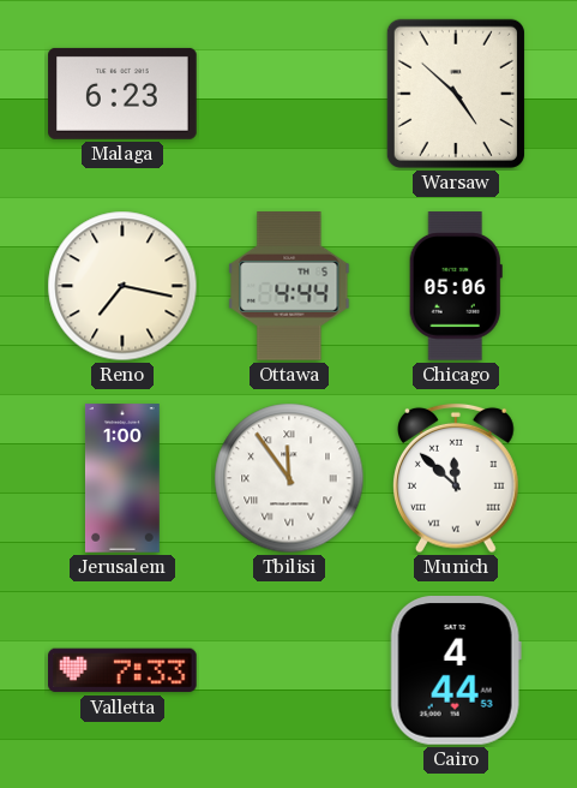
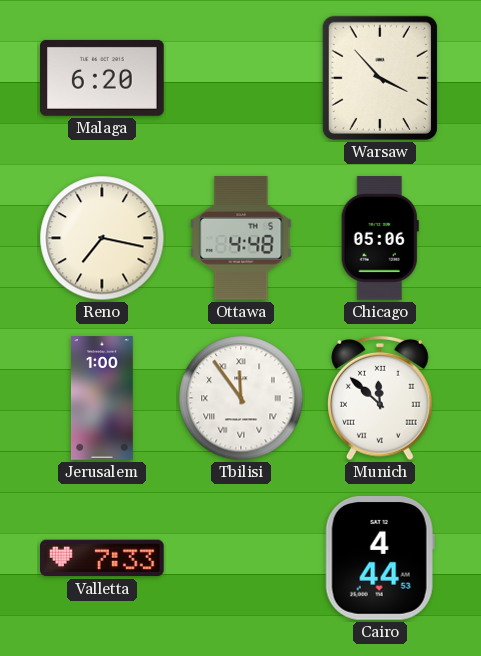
Malaga: 6:23 -> 6:20 (102, 78)
Warsaw: 4:52 -> 3:53 (380, 78)
Ottawa: 4:44 -> 4:48 (241, 238)
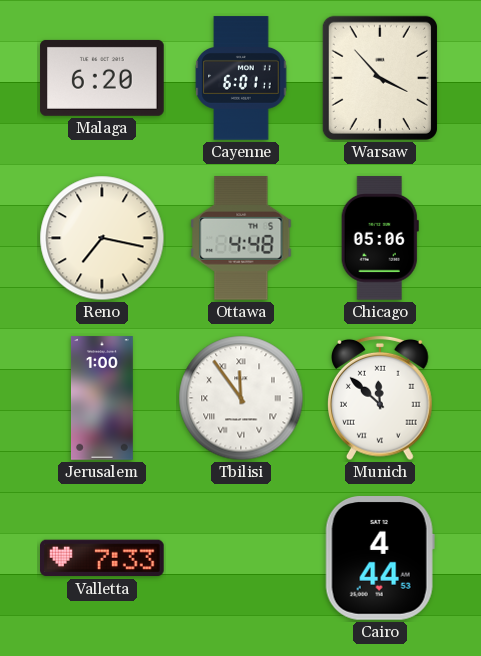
Cayenne: none -> 6:01 (241, 78)
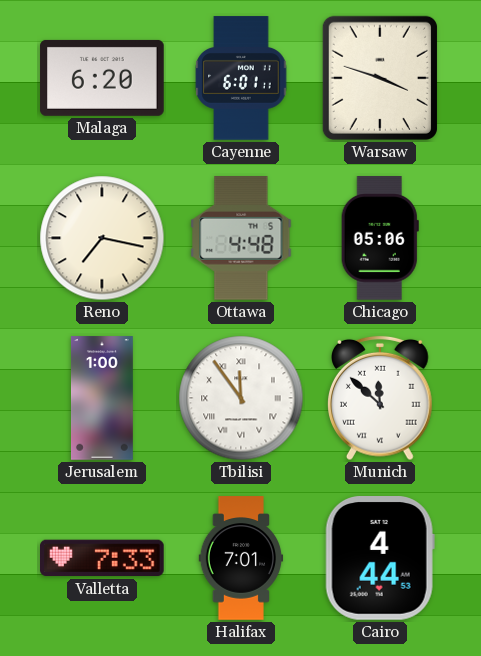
Warsaw: 3:53 -> 3:48 (380, 78)
Halifax: none -> 7:01 (241, 558)
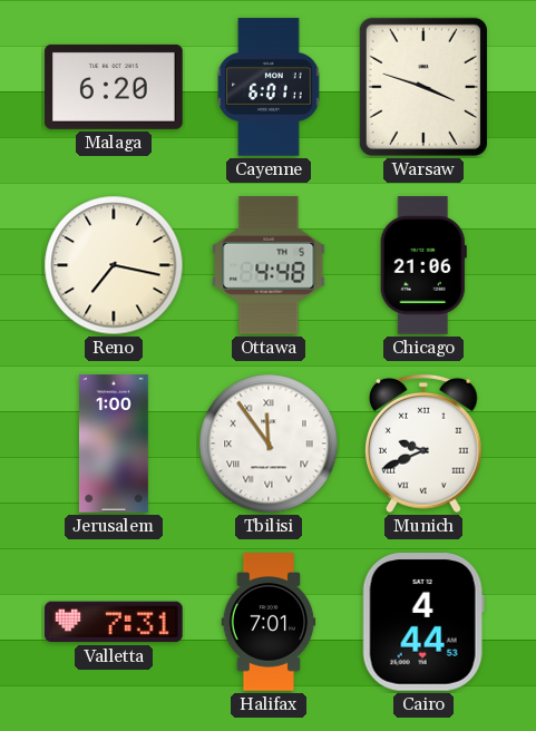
Chicago: 05:06 -> 21:06 (423, 265)
Munich: 11:52 -> 9:41 (425, 444)
Valletta: 7:33 -> 7:31 (114, 622)
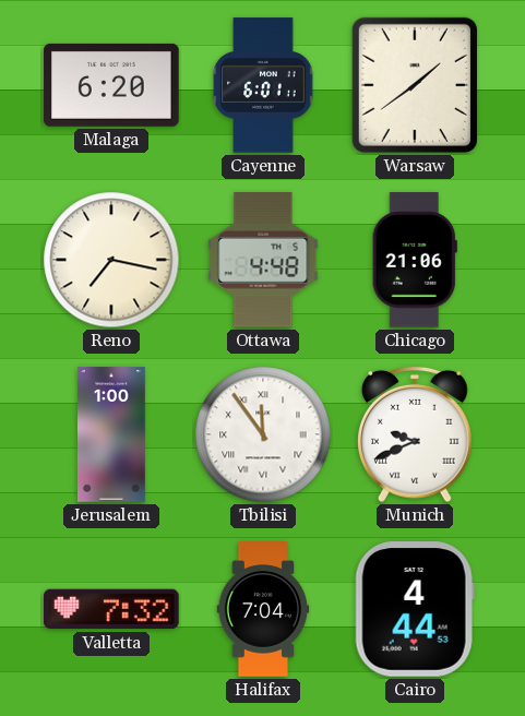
Warsaw: 3:48 -> 1:39 (415, 85)
Valletta: 7:31 -> 7:32 (111, 609)
Halifax: 7:01 -> 7:04 (263, 609)
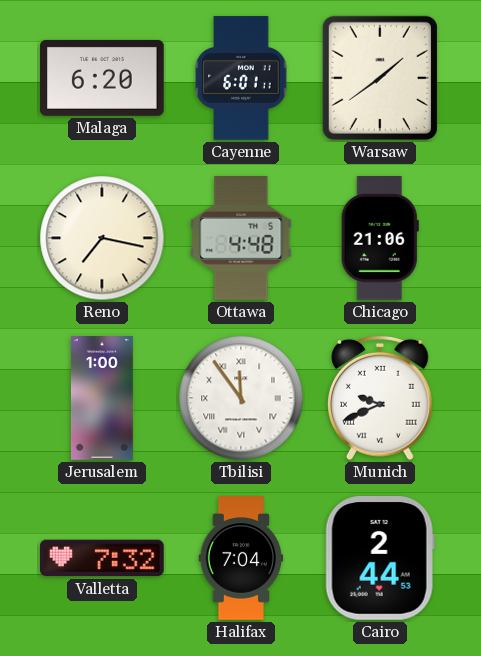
Cairo: 4:44 -> 2:44 (380, 559)
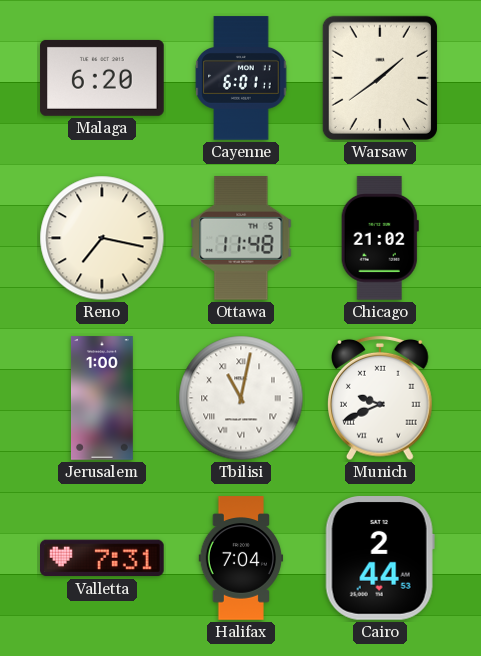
Ottawa: 4:48 -> 11:48 (241, 238)
Chicago: 21:06 -> 21:02 (380, 238)
Tbilisi: 11:54 -> 11:02 (241, 398)
Valletta: 7:32 -> 7:31 (102, 558)
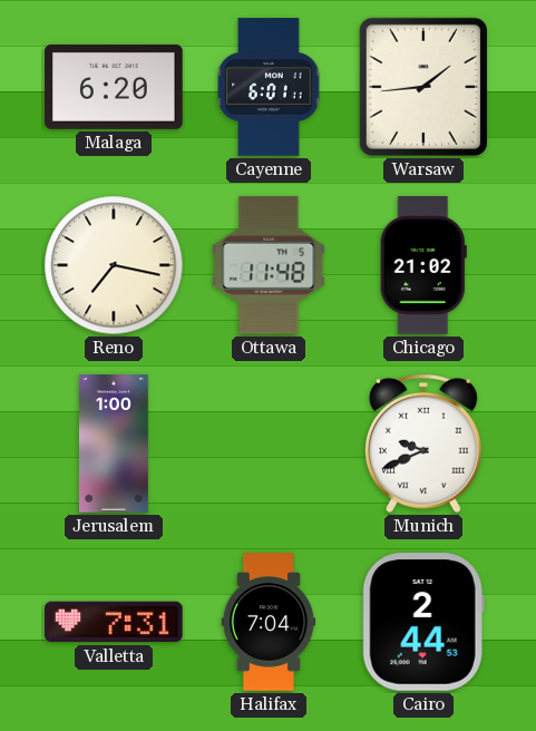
Warsaw: 1:39 -> 1:44 (423, 87)
Tbilisi: 11:02 -> none (241, 398)
